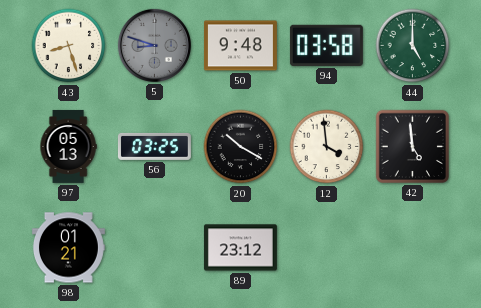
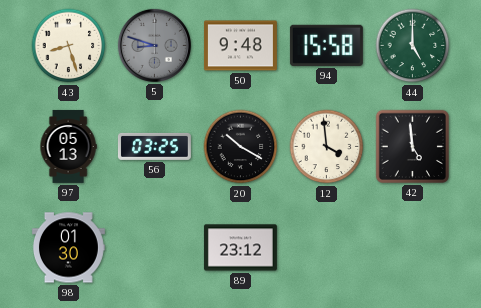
94: 03:58 -> 15:58 (326, 45)
98: 01:21 -> 01:30 (68, 248)
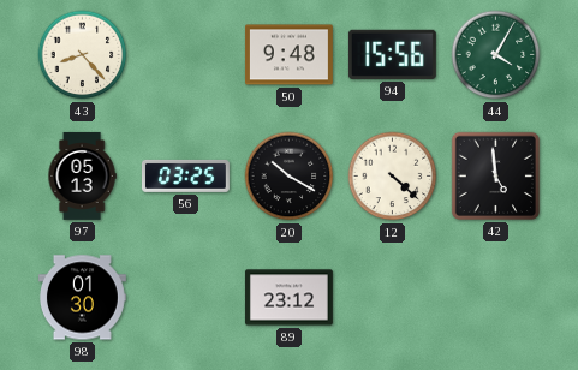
43: 8:27 -> 8:23 (83, 55)
5: 8:48 -> none (154, 45)
94: 15:58 -> 15:56 (392, 54)
44: 5:00 -> 4:05 (496, 55)
12: 3:59 -> 4:22 (393, 177)
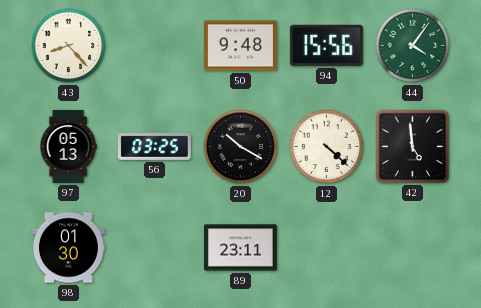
44: 4:05 -> 4:06 (413, 46)
89: 23:12 -> 23:11 (240, 248)
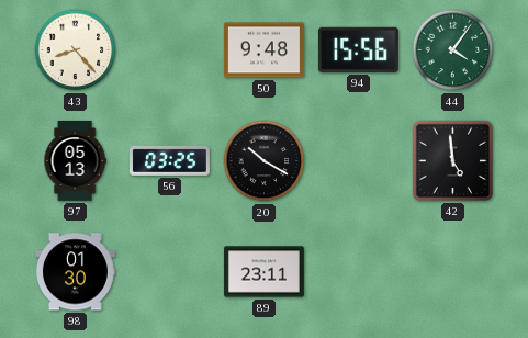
12: 4:22 -> none (327, 147)
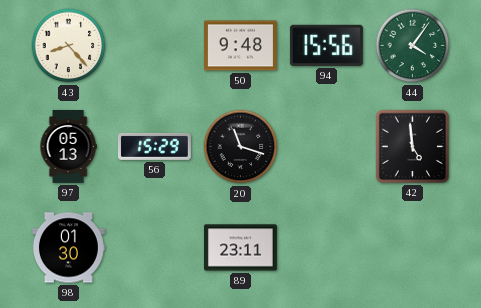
56: 03:25 -> 15:29 (154, 146)
20: 10:20 -> 11:18 (241, 147)
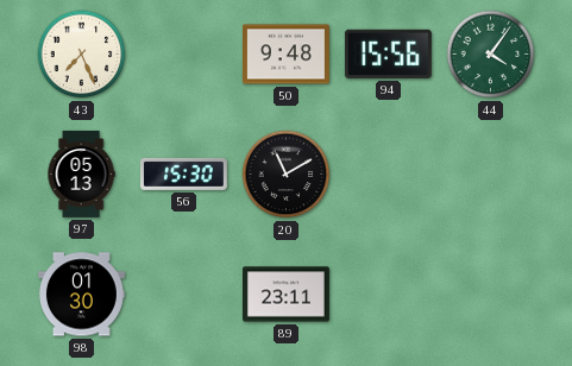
43: 8:23 -> 7:26 (82, 55)
56: 15:29 -> 15:30 (183, 173)
20: 11:18 -> 11:10 (287, 175)
42: 4:59 -> none (412, 146)
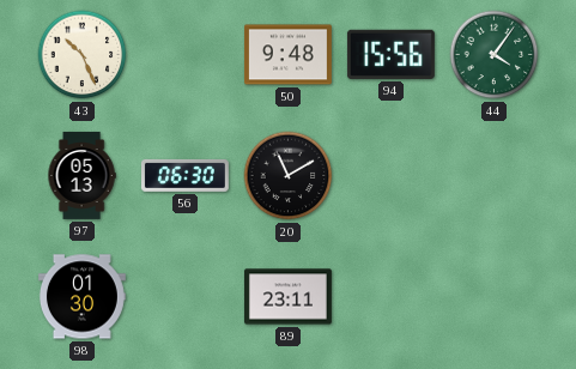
43: 7:26 -> 10:26 (83, 55)
56: 15:30 -> 06:30 (184, 175)
